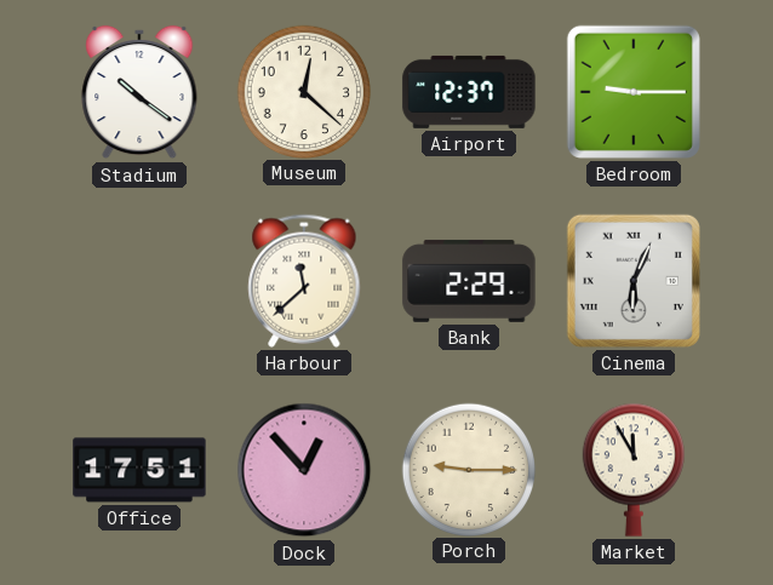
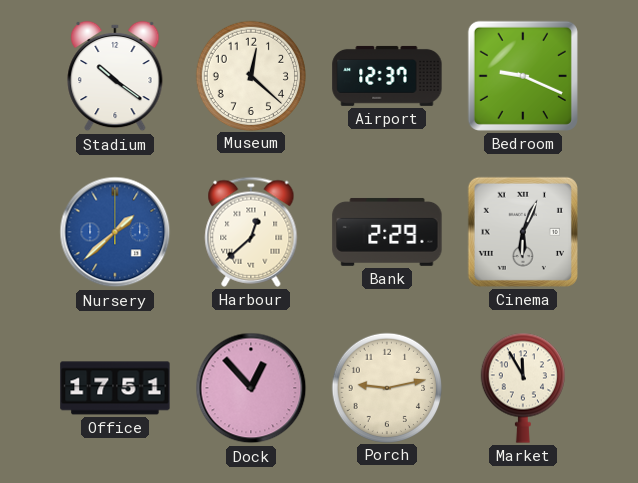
Bedroom: 9:15 -> 9:19 (523, 76)
Nursery: none -> 1:38 (115, 232)
Harbour: 11:38 -> 12:38 (251, 232)
Porch: 9:15 -> 9:13 (386, 387)
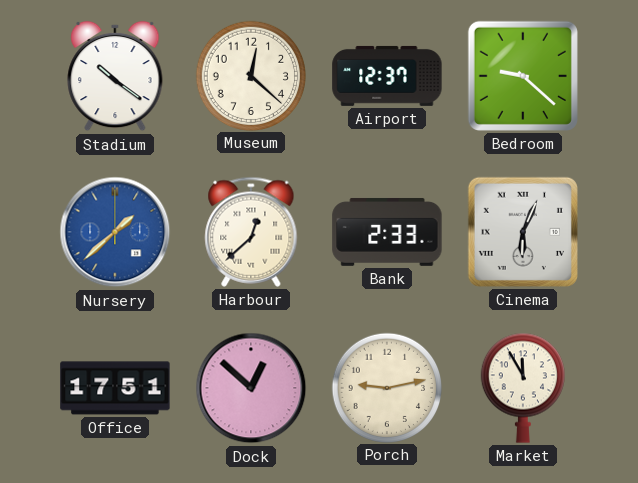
Bedroom: 9:19 -> 9:22 (523, 76)
Bank: 2:29 -> 2:33 (387, 232)
Dock: 12:53 -> 12:52 (251, 388)
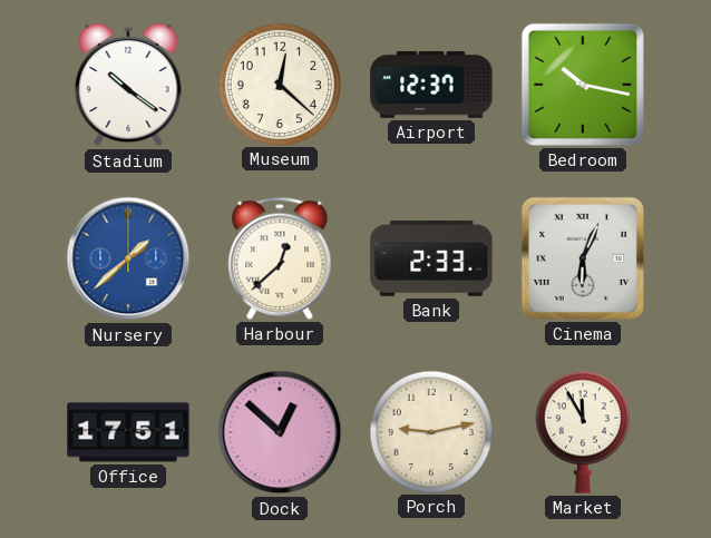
Bedroom: 9:22 -> 10:17 (583, 85)
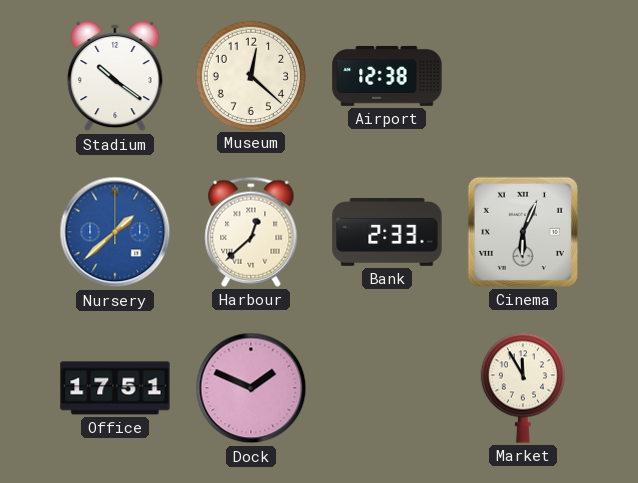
Airport: 12:37 -> 12:38 (387, 76)
Bedroom: 10:17 -> none (583, 85)
Dock: 12:52 -> 1:49 (251, 388)
Porch: 9:13 -> none (430, 431)
